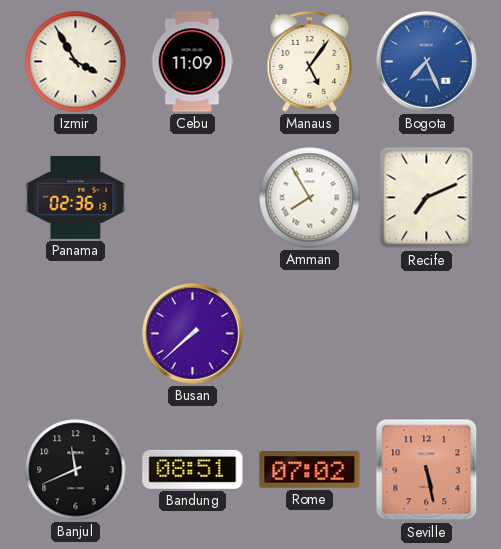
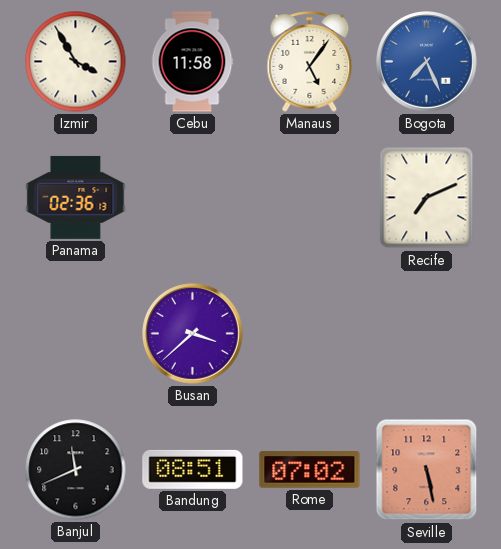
Cebu: 11:09 -> 11:58 (192, 62)
Amman: 7:55 -> none (310, 198)
Busan: 7:38 -> 3:38 (193, 334)
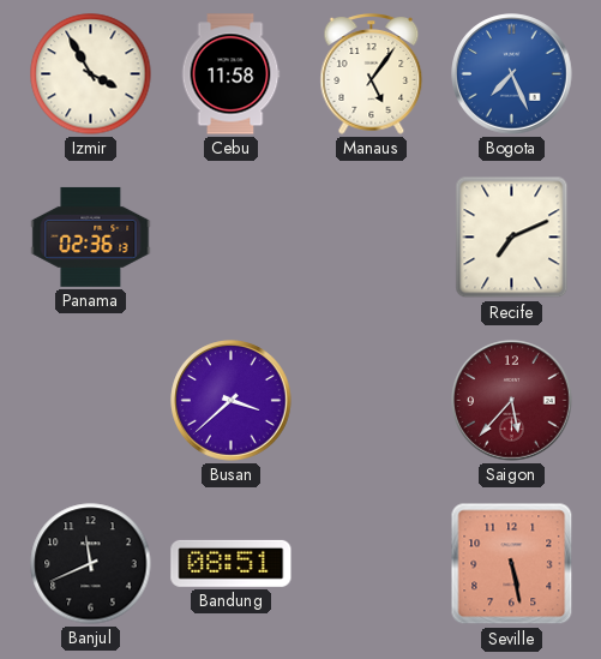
Saigon: none -> 5:37 (512, 401)
Rome: 07:02 -> none (310, 470)
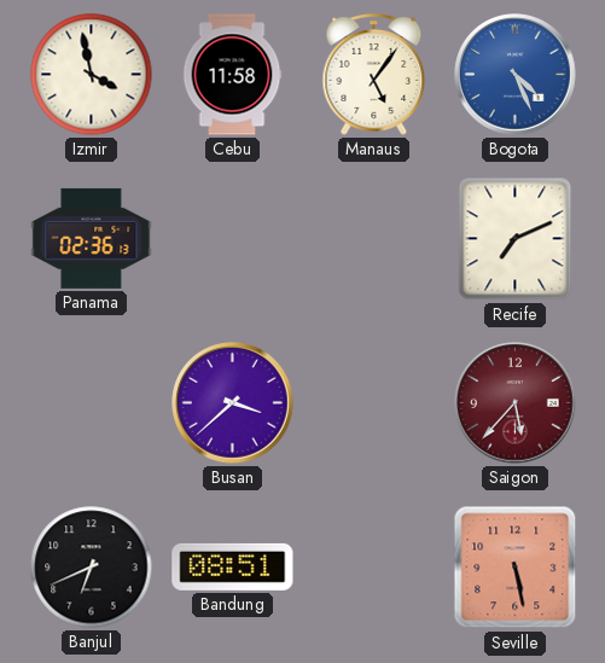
Izmir: 3:55 -> 3:58 (92, 75)
Bogota: 7:26 -> 4:26 (516, 75)
Banjul: 11:41 -> 6:41 (92, 568)
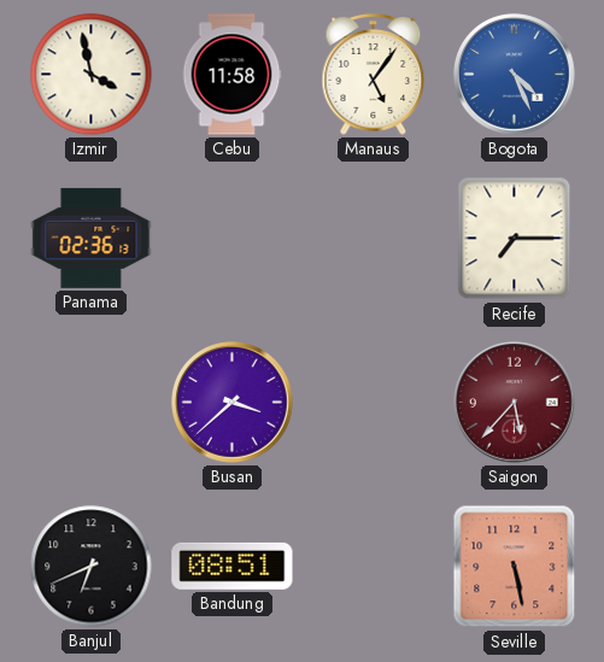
Recife: 7:11 -> 7:15 (515, 239)
